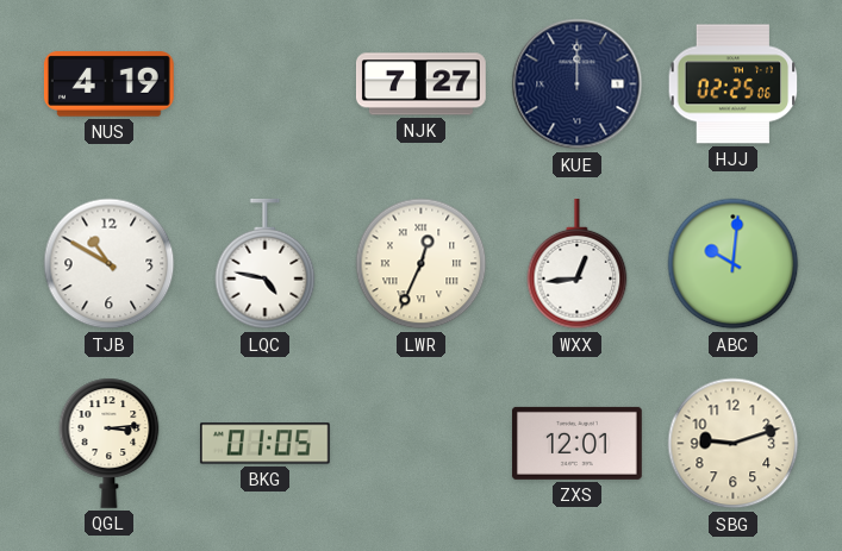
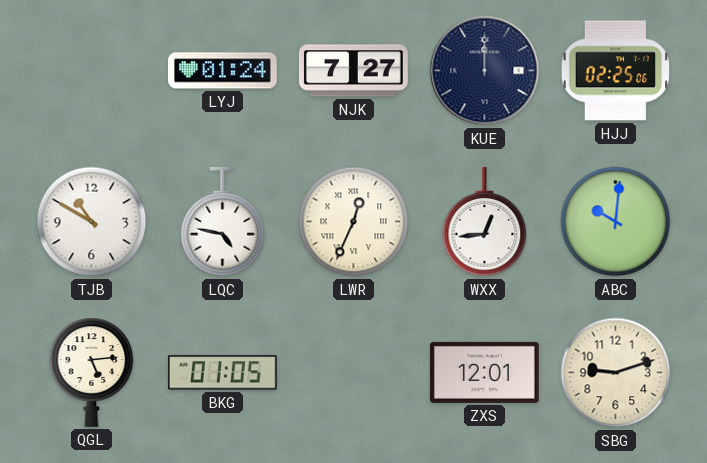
NUS: 4:19 -> none (108, 84)
LYJ: none -> 01:24 (223, 71)
QGL: 3:14 -> 5:14 (92, 372)
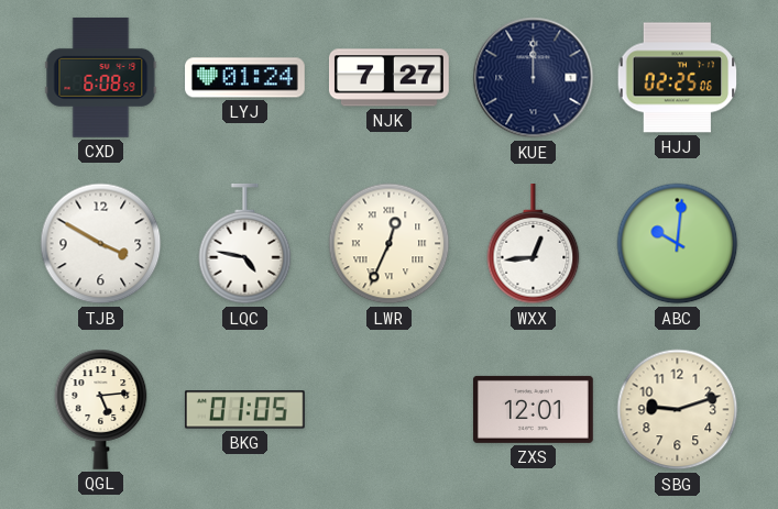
CXD: none -> 6:08 (101, 78)
TJB: 10:50 -> 3:50 (101, 244)
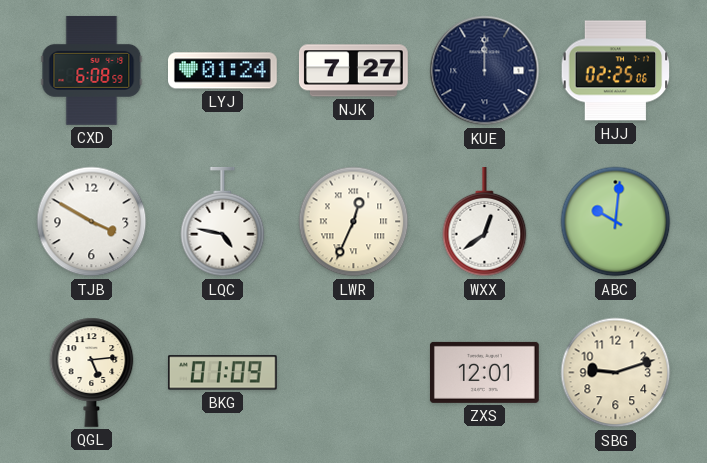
WXX: 12:44 -> 12:39 (485, 223)
BKG: 01:05 -> 01:09 (222, 373)
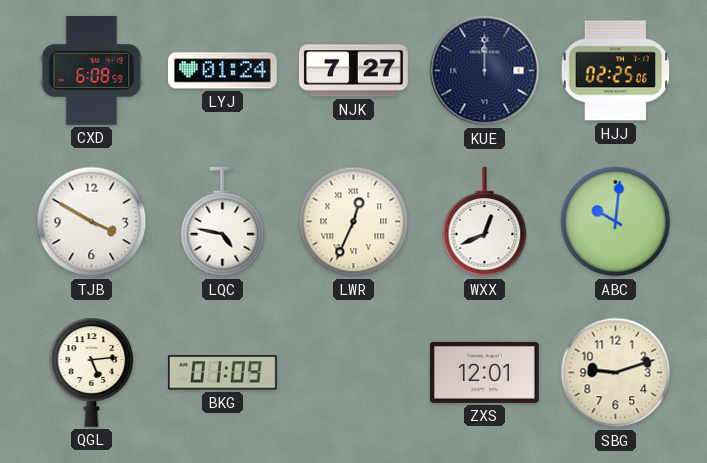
WXX: 12:39 -> 12:41 (485, 223)
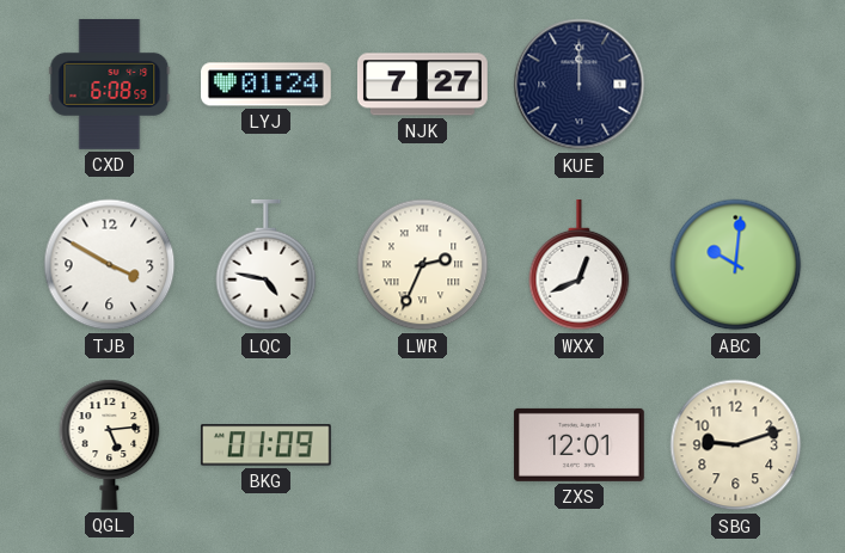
HJJ: 02:25 -> none (616, 71)
LWR: 12:34 -> 2:34 (423, 265)
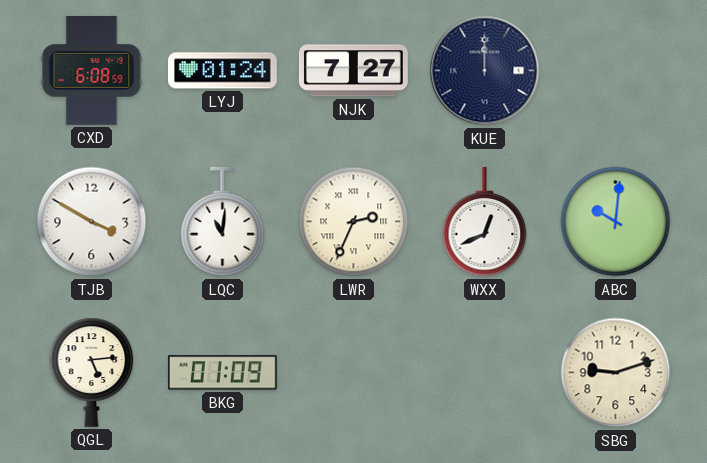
LQC: 4:47 -> 11:01 (223, 223)
ZXS: 12:01 -> none (578, 444)
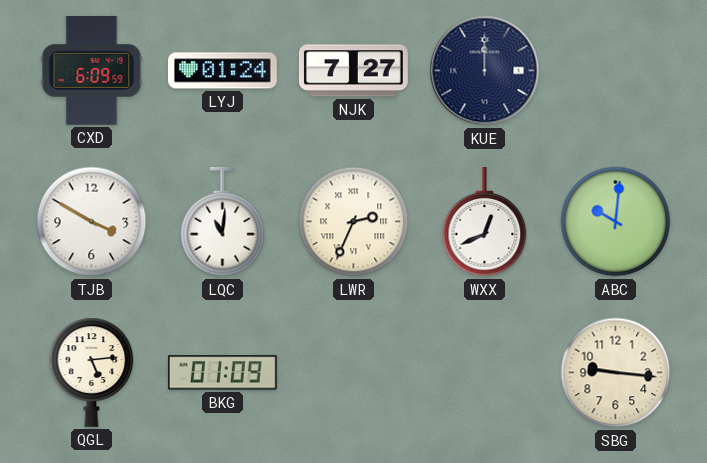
CXD: 6:08 -> 6:09 (92, 71)
SBG: 9:12 -> 9:16 (616, 373)
